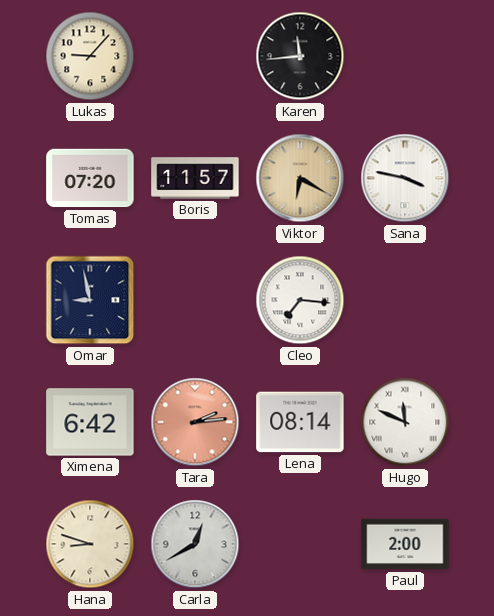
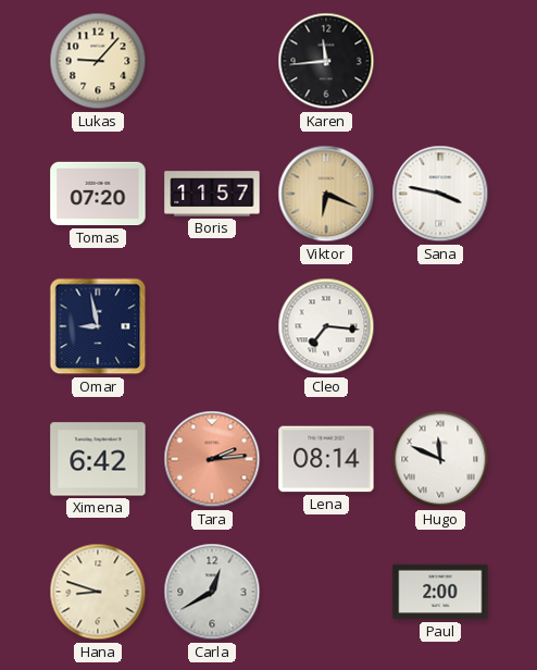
Viktor: 6:20 -> 6:19 (326, 194)
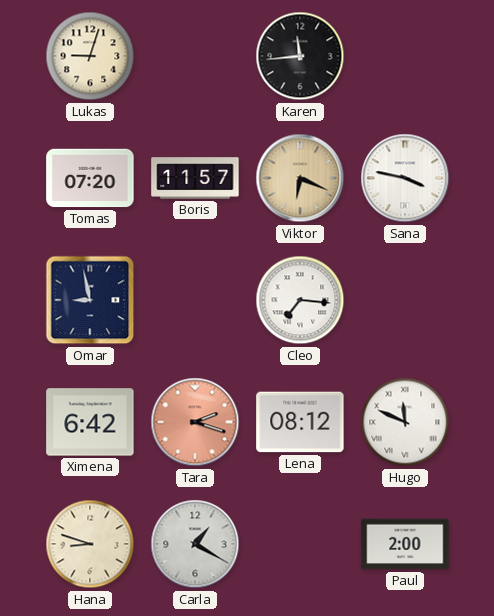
Lukas: 9:07 -> 9:03 (90, 56)
Tara: 2:14 -> 2:18 (195, 422)
Lena: 08:14 -> 08:12 (300, 422)
Carla: 12:40 -> 1:20 (195, 544)
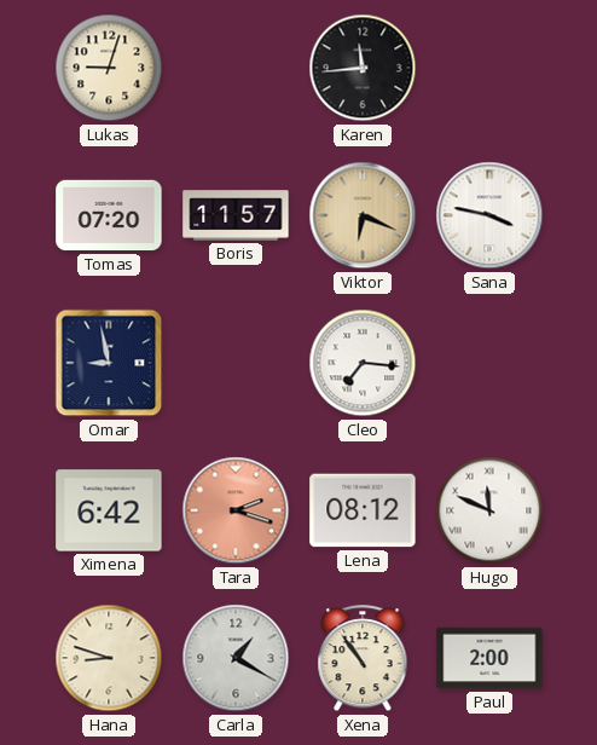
Xena: none -> 10:54 (363, 659)
